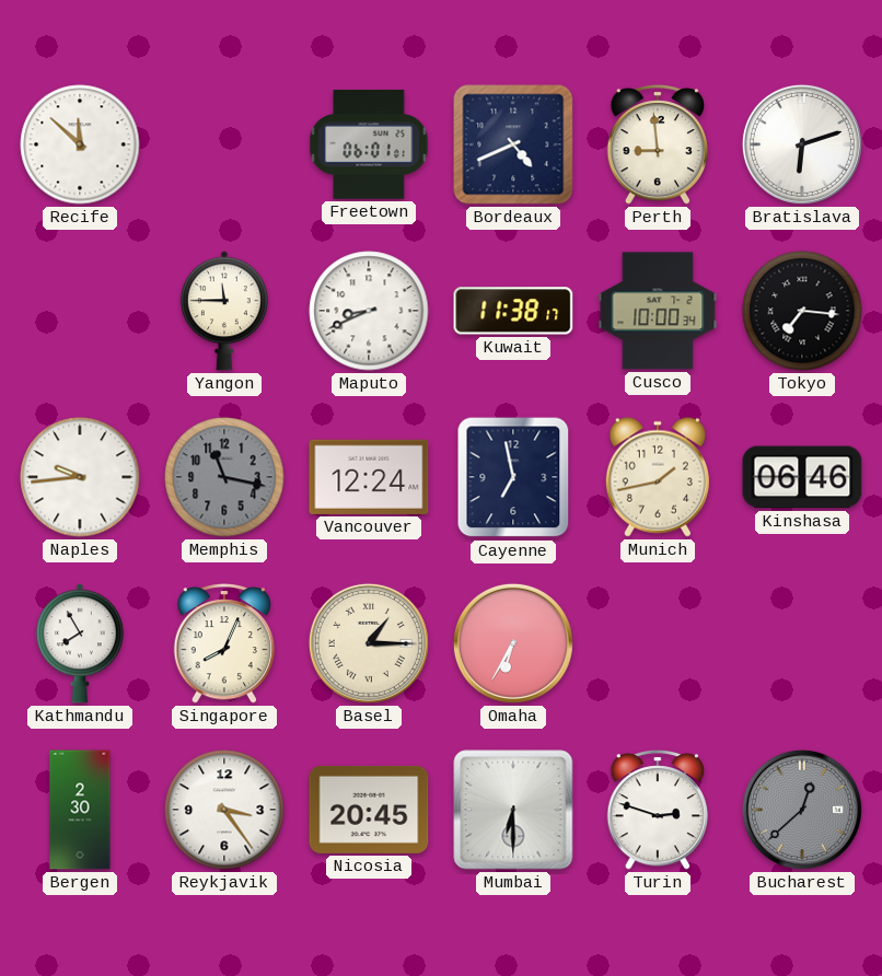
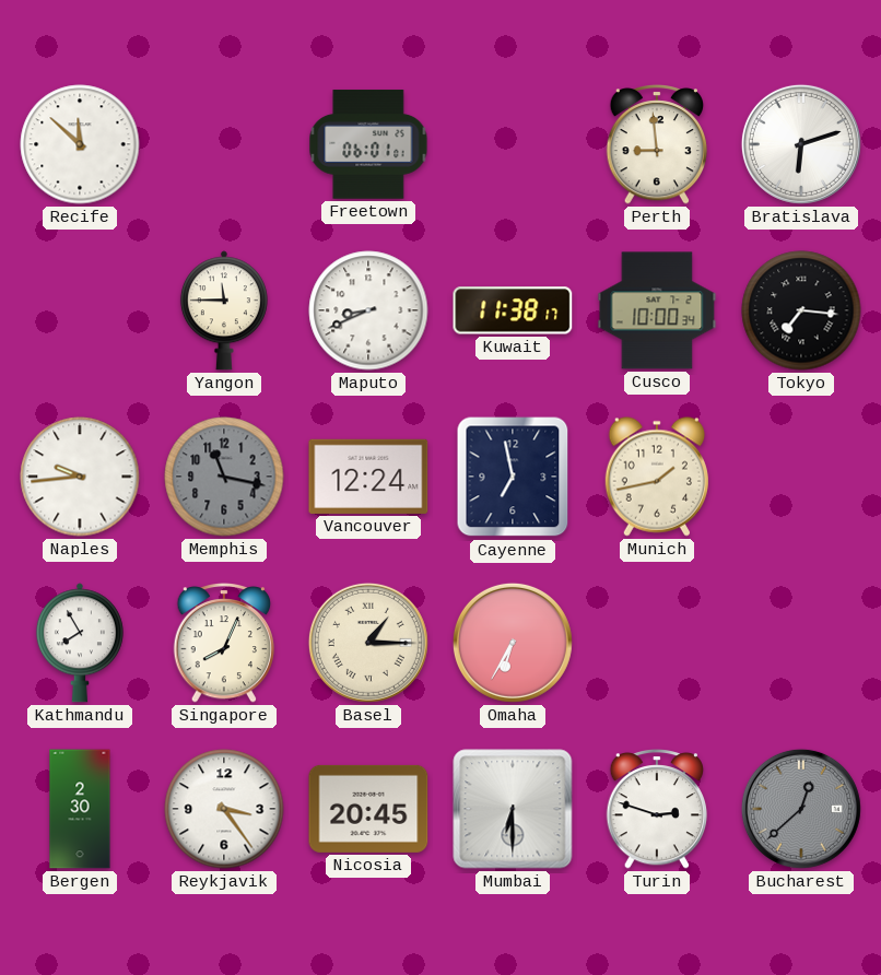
Bordeaux: 4:41 -> none (513, 144)
Kinshasa: 06:46 -> none (802, 477)
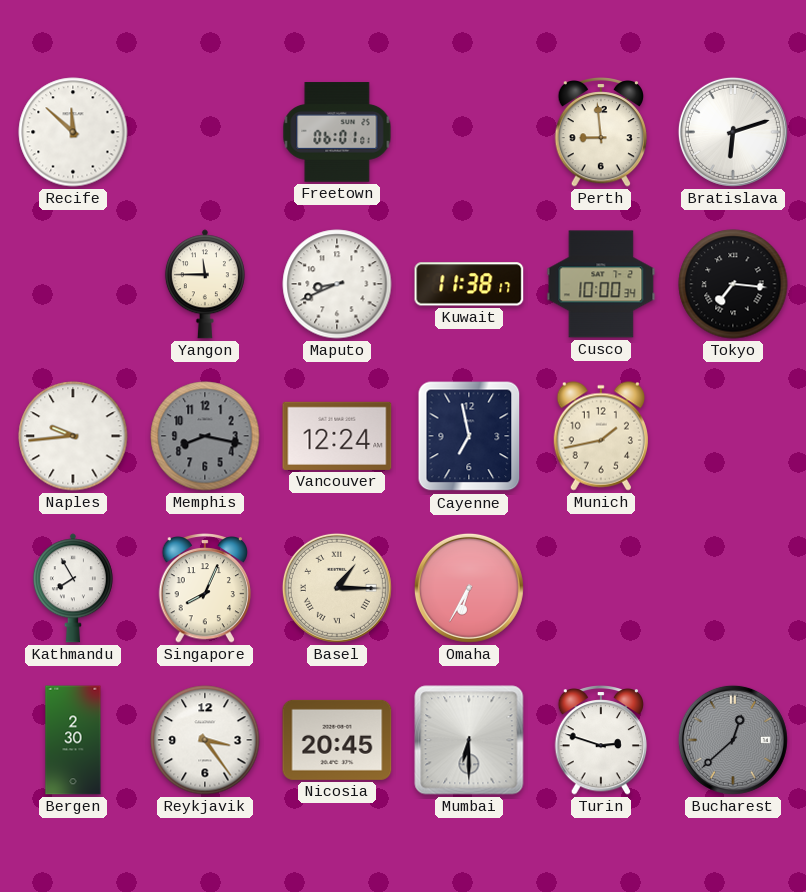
Memphis: 11:17 -> 8:17 (205, 436)
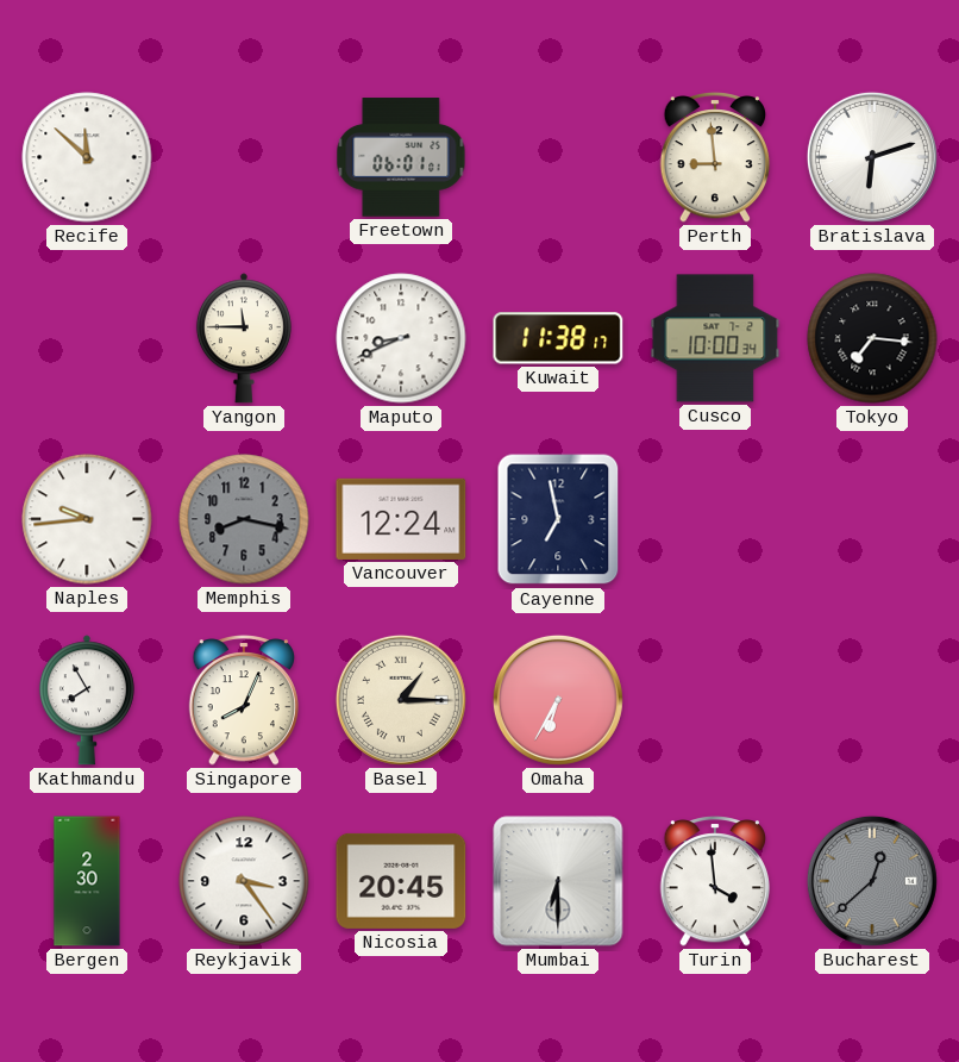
Munich: 1:43 -> none (601, 436)
Turin: 2:48 -> 3:59 (715, 881)
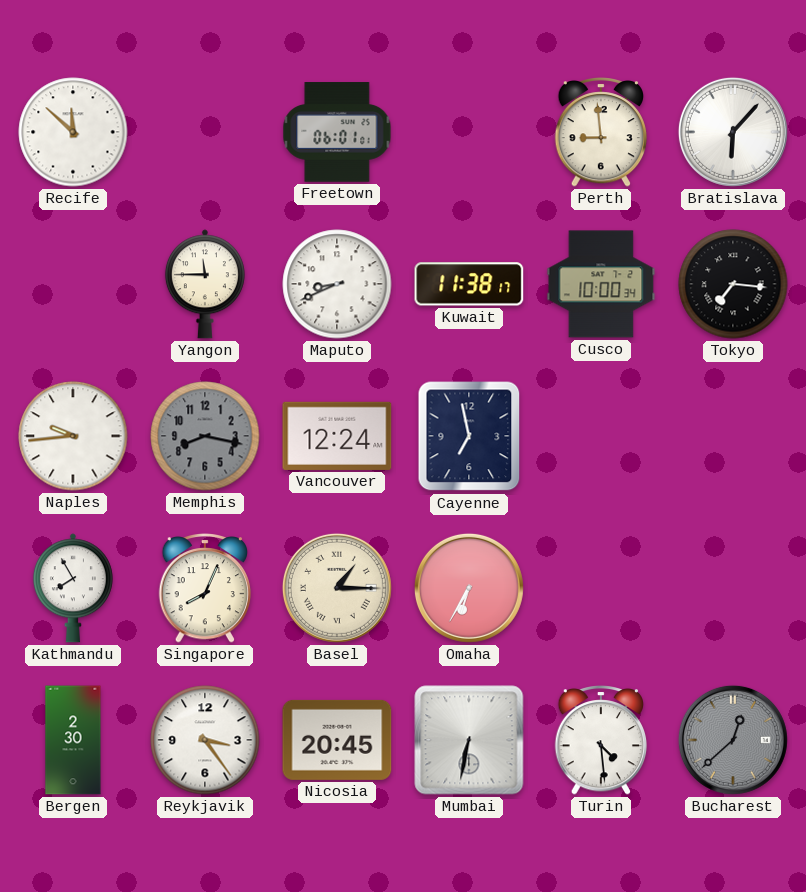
Bratislava: 6:12 -> 6:07 (733, 132)
Mumbai: 6:30 -> 6:32 (469, 740)
Turin: 3:59 -> 4:29 (601, 740)
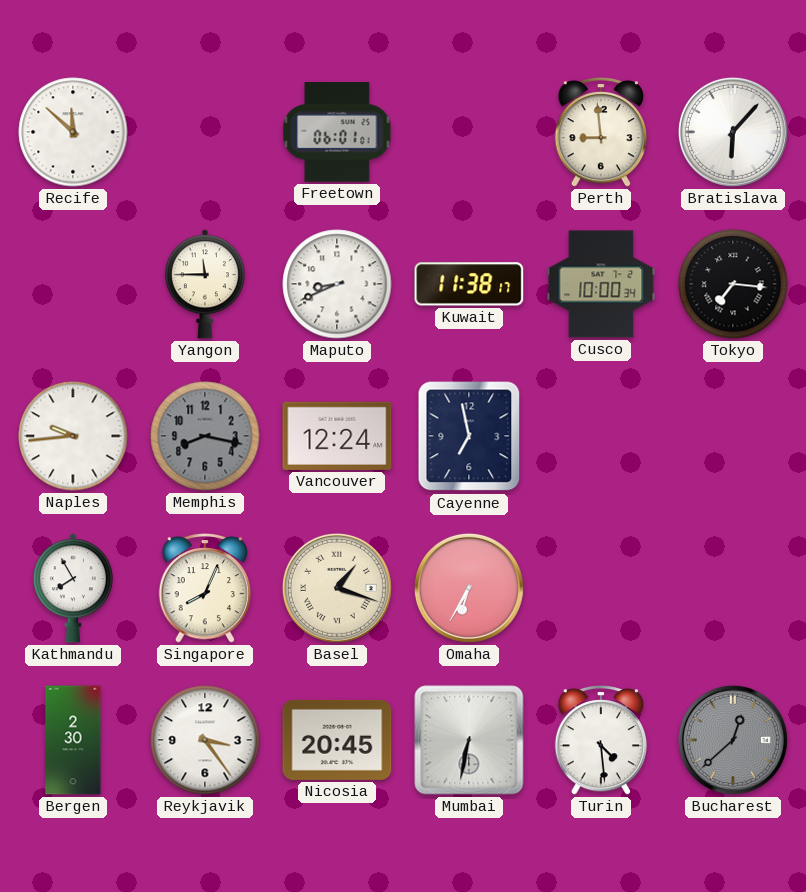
Basel: 1:15 -> 1:18 (337, 588)
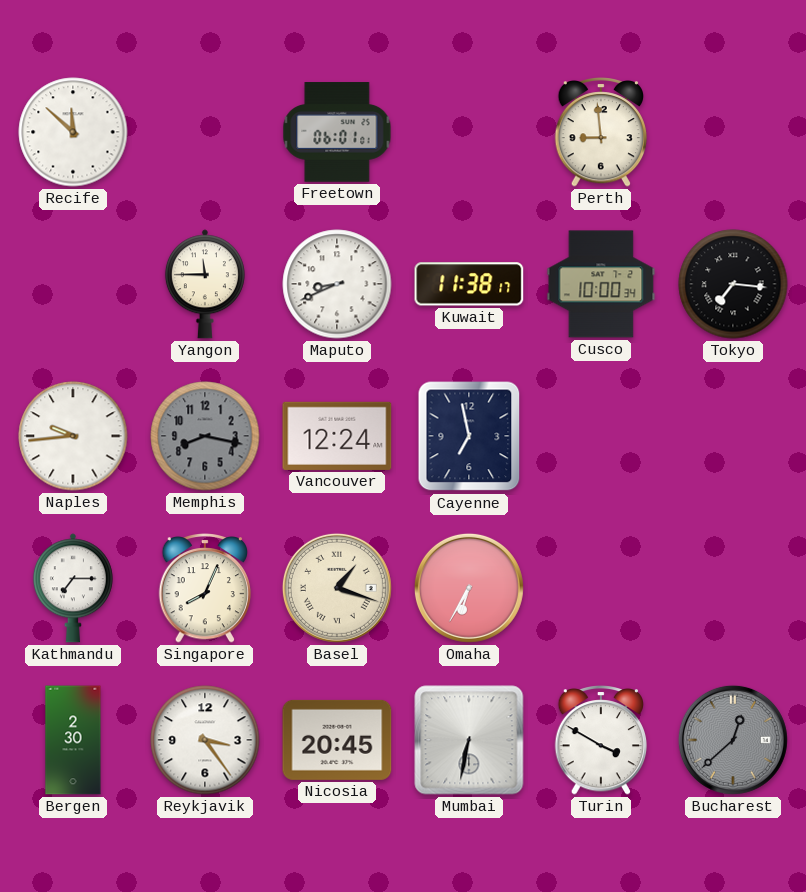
Bratislava: 6:07 -> none (733, 132)
Kathmandu: 7:55 -> 7:15 (73, 588)
Turin: 4:29 -> 3:50 (601, 740)
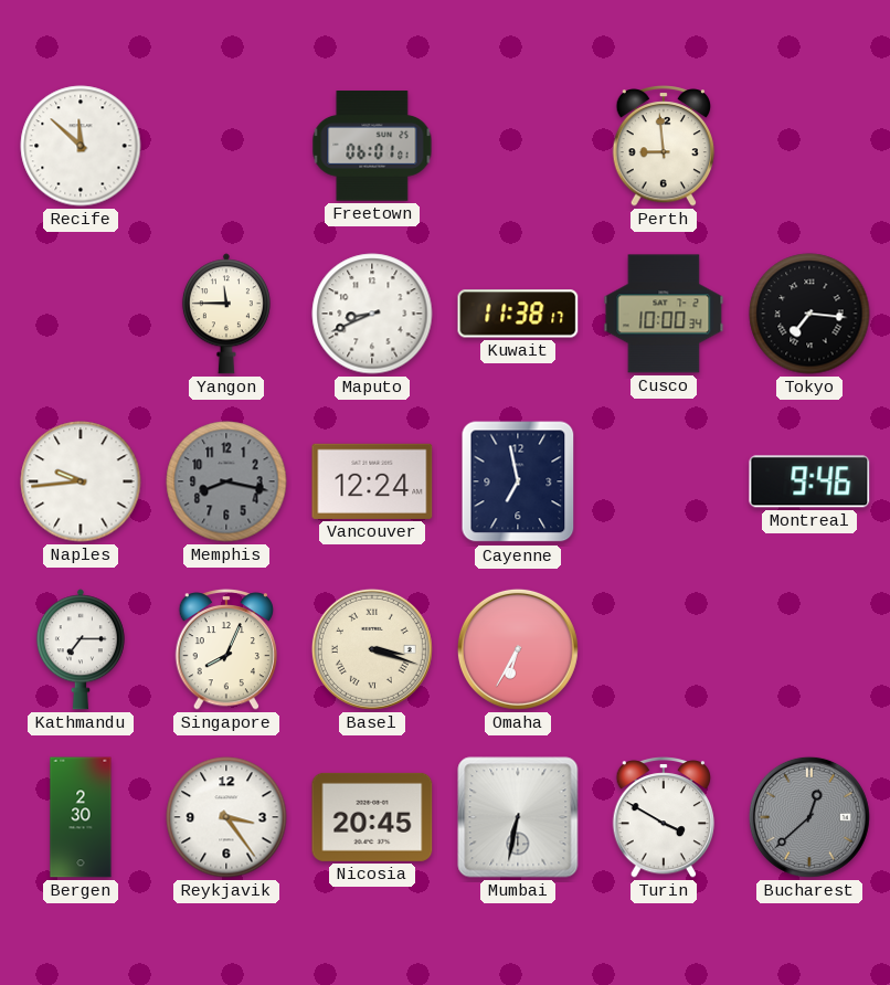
Montreal: none -> 9:46 (809, 481)
Basel: 1:18 -> 3:18 (372, 649)
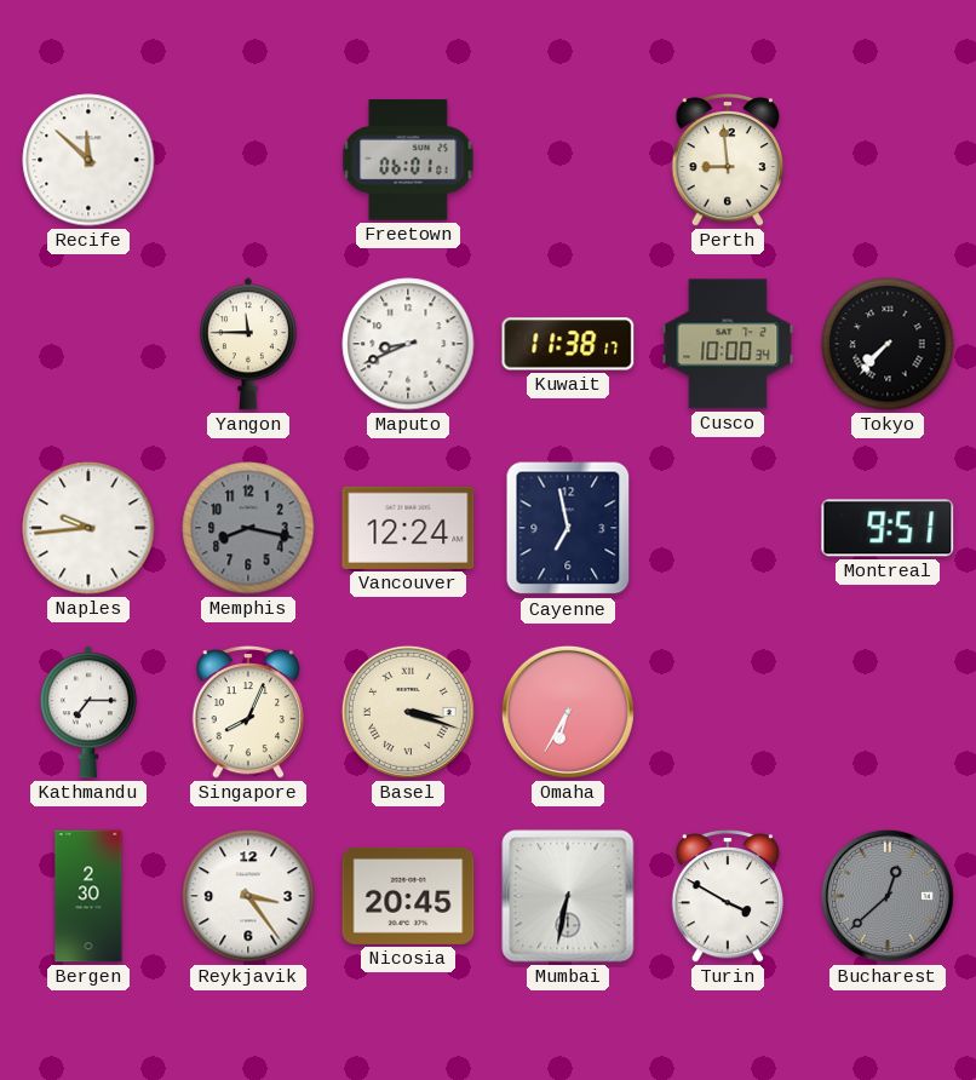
Tokyo: 7:16 -> 7:37 (888, 344)
Montreal: 9:46 -> 9:51 (888, 528)
